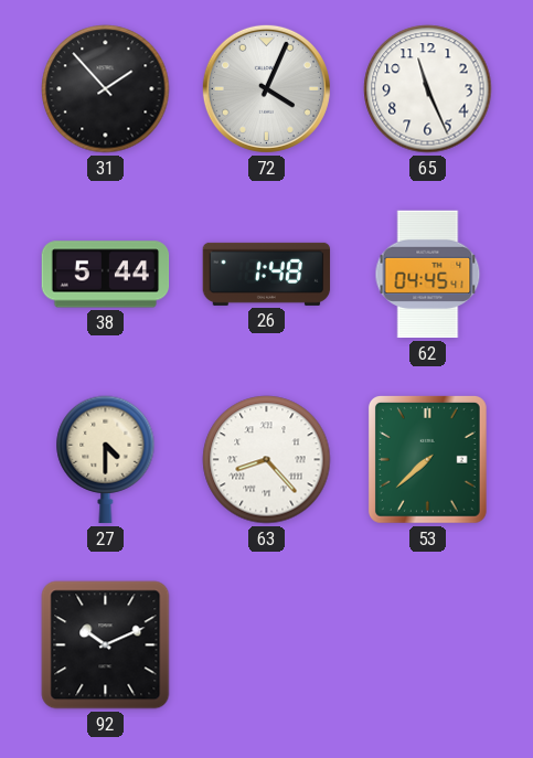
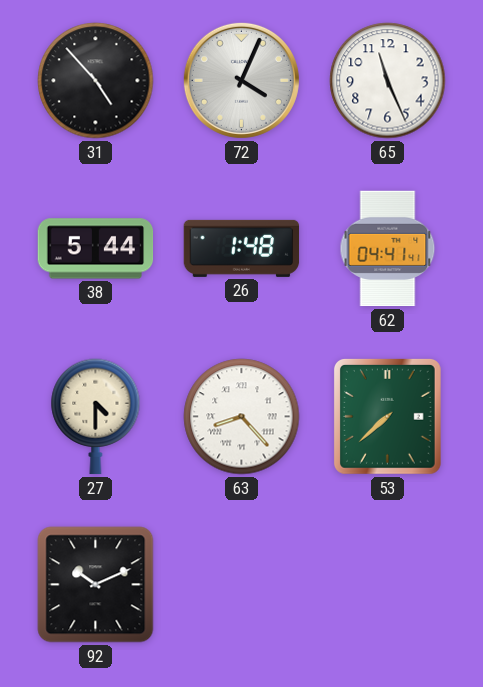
31: 1:53 -> 4:53 (96, 81)
62: 04:45 -> 04:41 (388, 249)
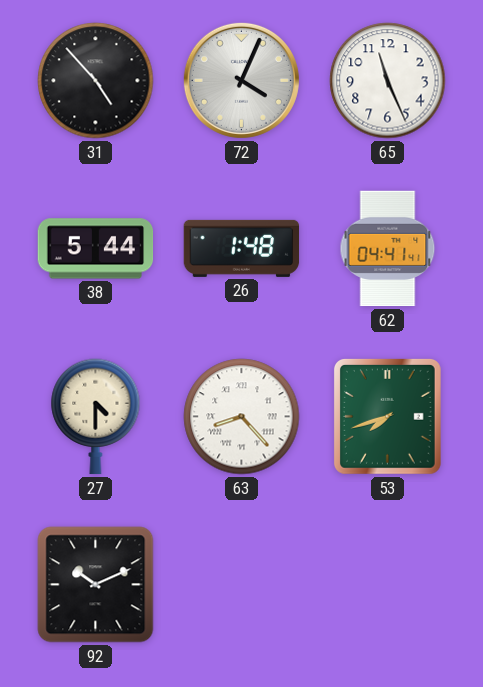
53: 7:38 -> 7:42 (387, 416)
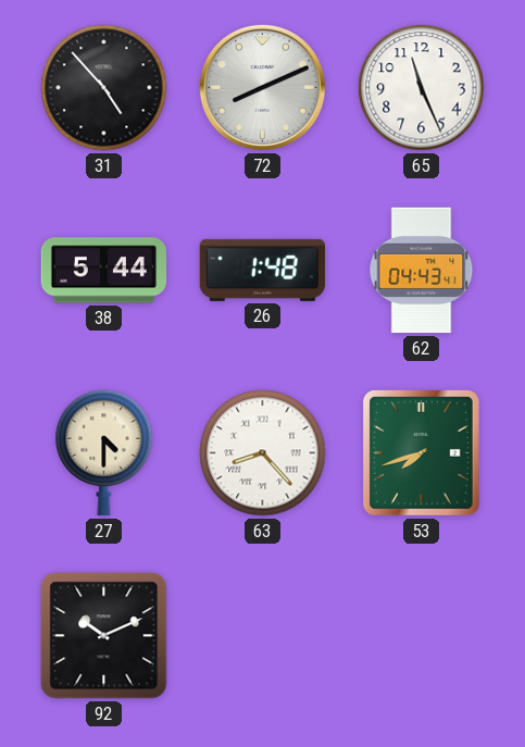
72: 4:04 -> 8:11 (262, 87)
62: 04:41 -> 04:43 (422, 271)
